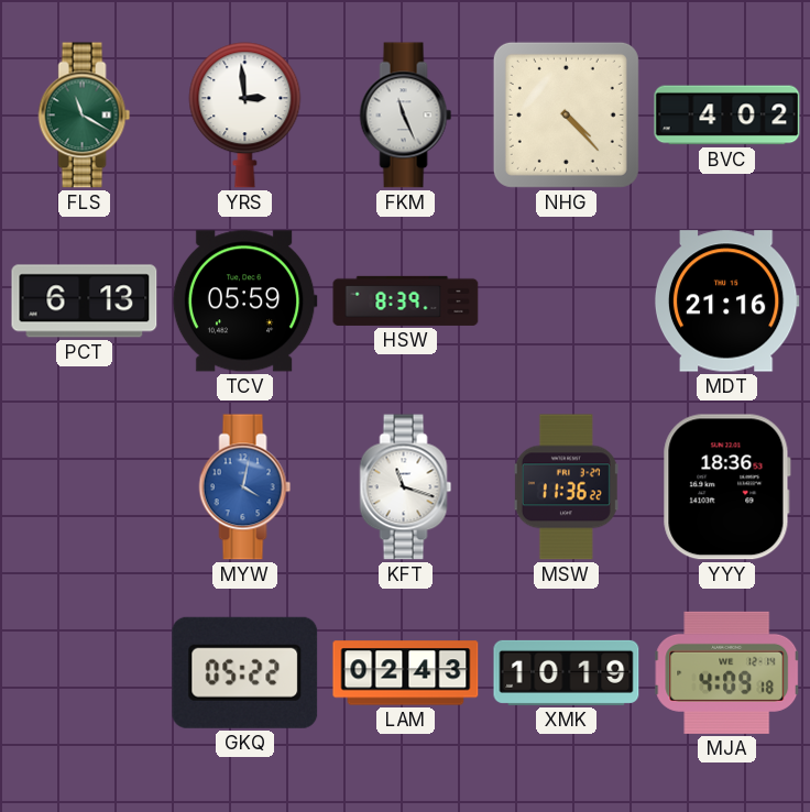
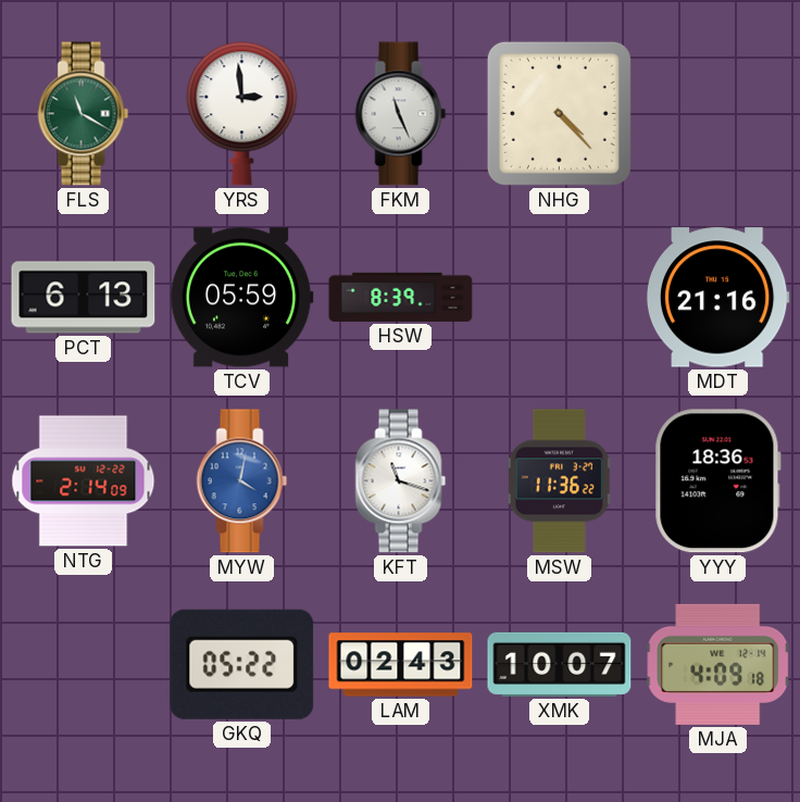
BVC: 4:02 -> none (727, 116)
NTG: none -> 2:14 (84, 481)
XMK: 10:19 -> 10:07 (560, 664)
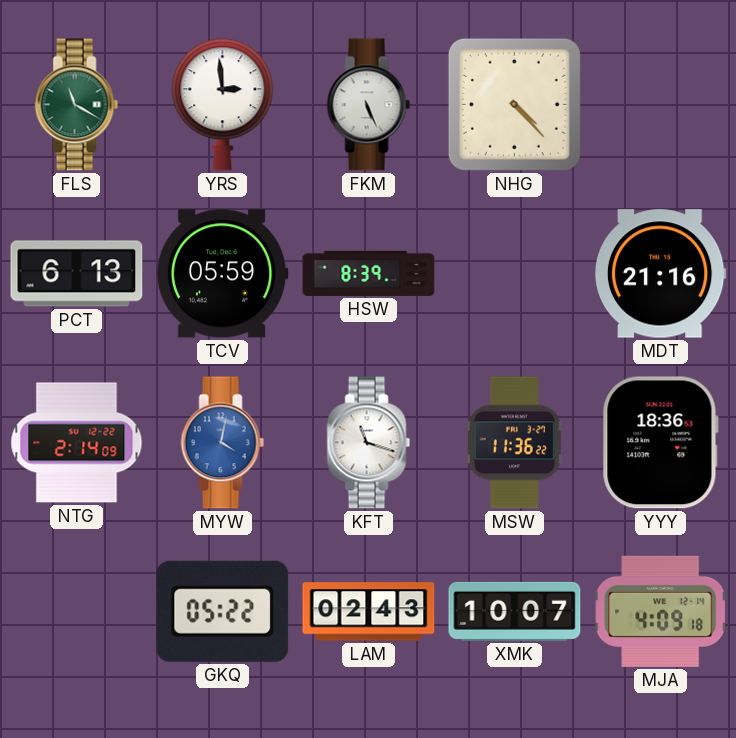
FKM: 11:26 -> 5:26 (369, 105)
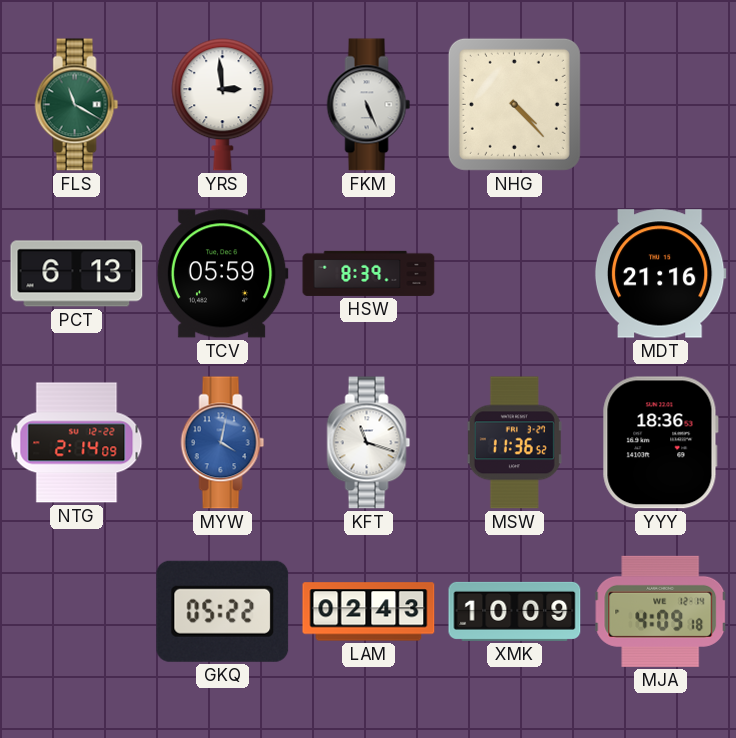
MSW: 11:36:22 -> 11:36:52 (514, 443)
XMK: 10:07 -> 10:09 (515, 611)
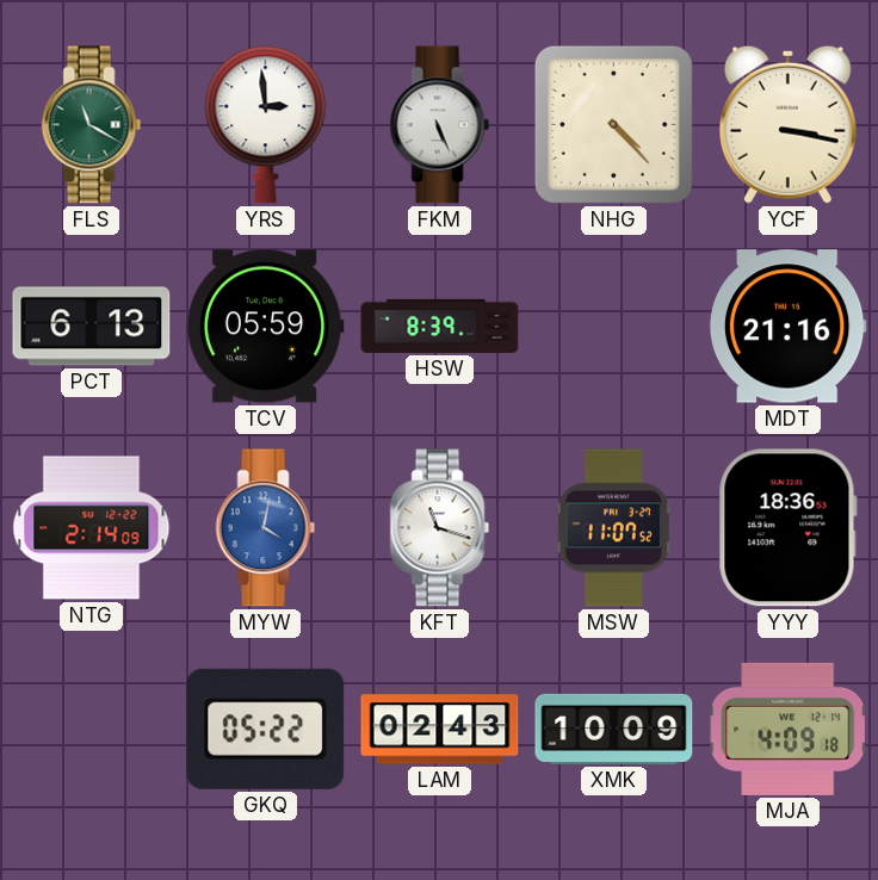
YCF: none -> 3:17 (789, 124)
MSW: 11:36 -> 11:07 (613, 528)
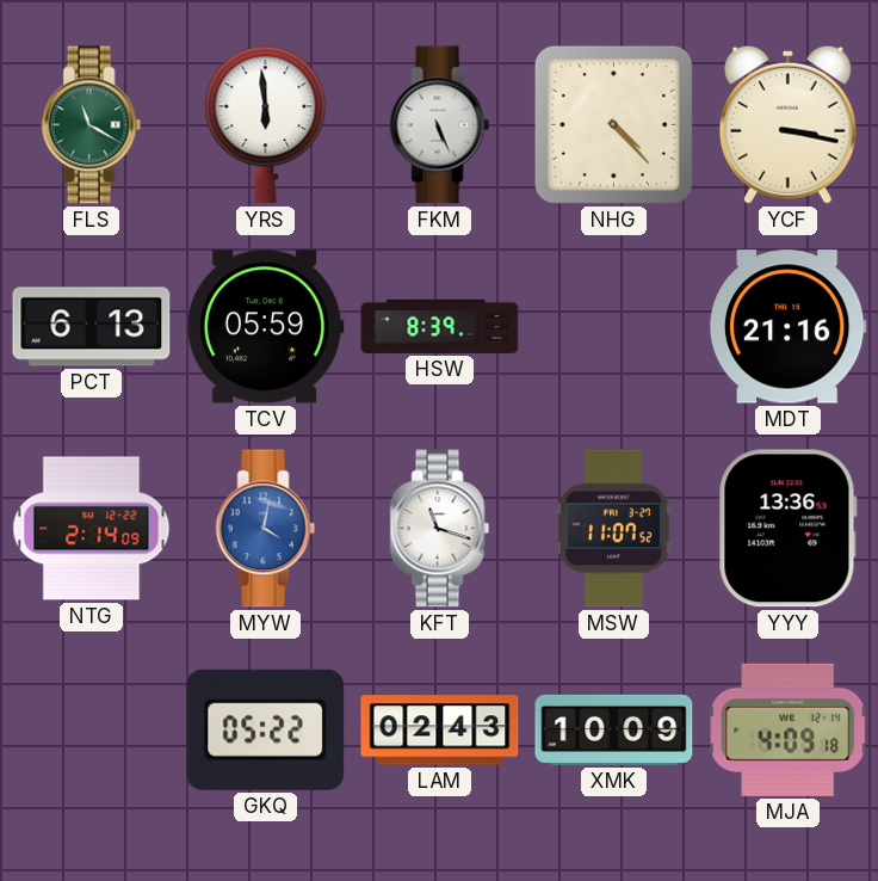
YRS: 2:59 -> 5:59 (266, 125)
YYY: 18:36 -> 13:36 (787, 529)
